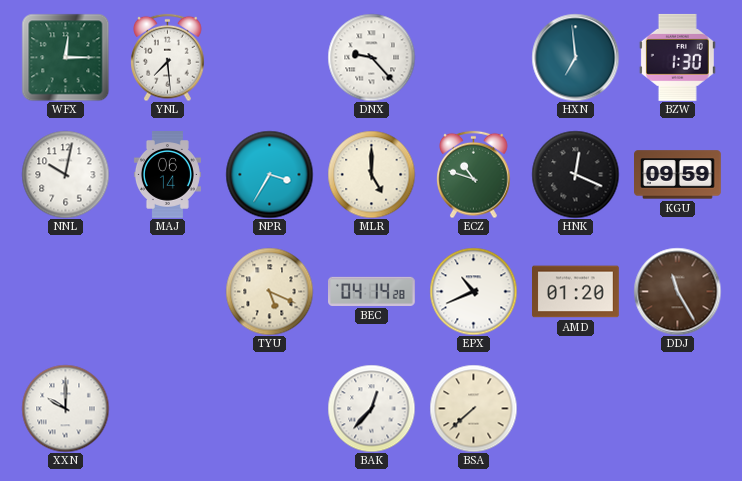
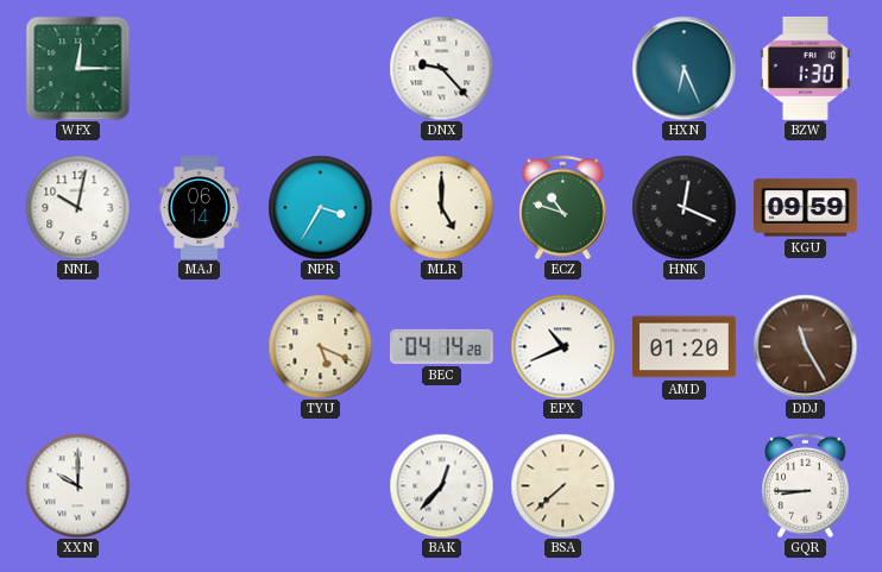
YNL: 7:29 -> none (168, 57)
HXN: 6:59 -> 6:26 (683, 68)
GQR: none -> 8:45 (806, 485)
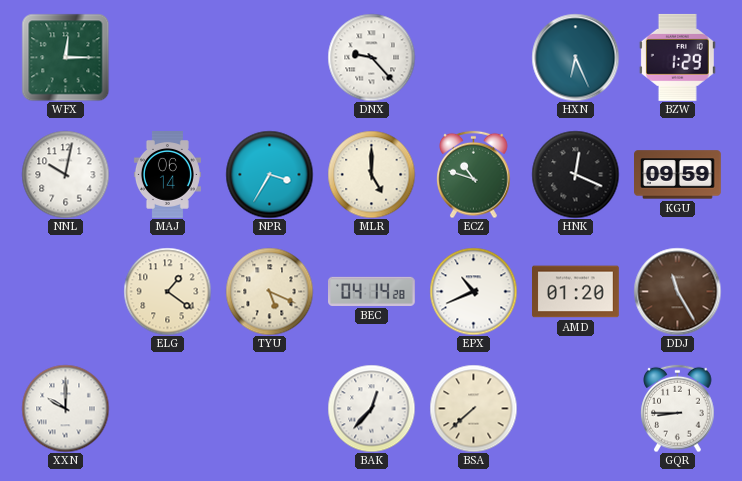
BZW: 1:30 -> 1:29 (677, 57)
ELG: none -> 1:21 (167, 291)
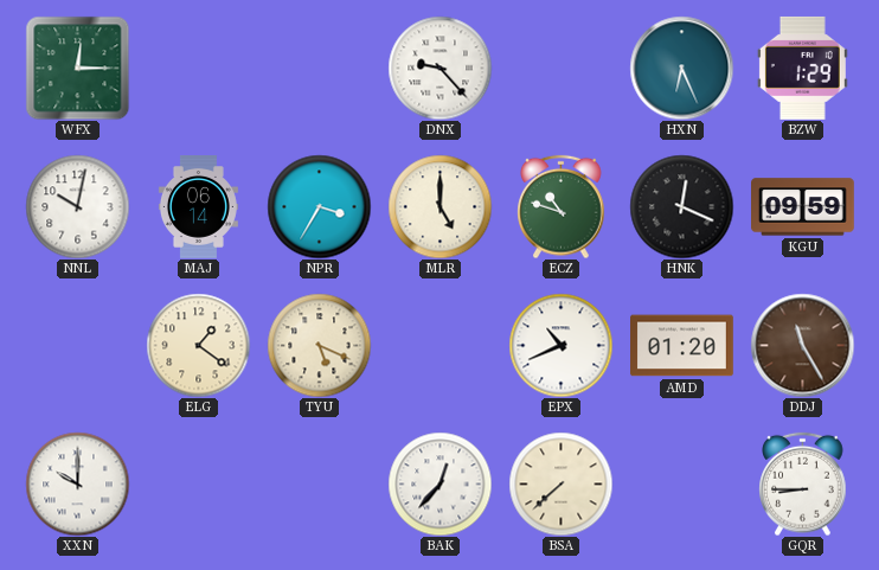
BEC: 04:14 -> none (372, 291)
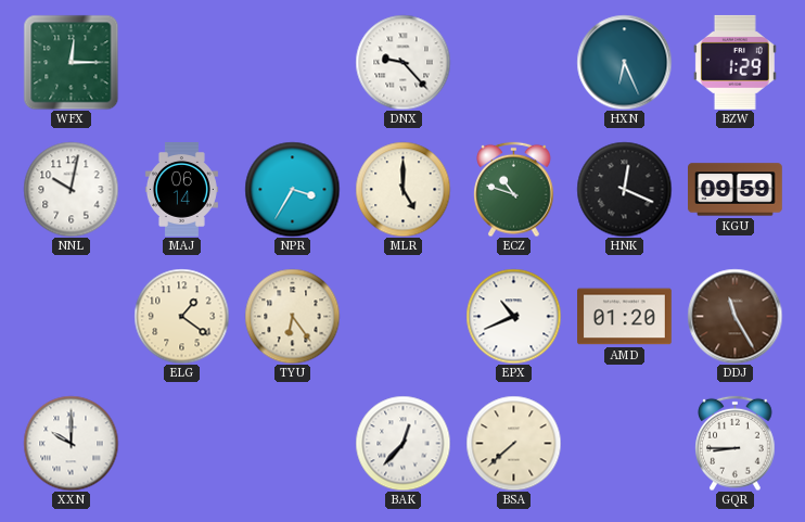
TYU: 5:19 -> 6:24 (292, 316)
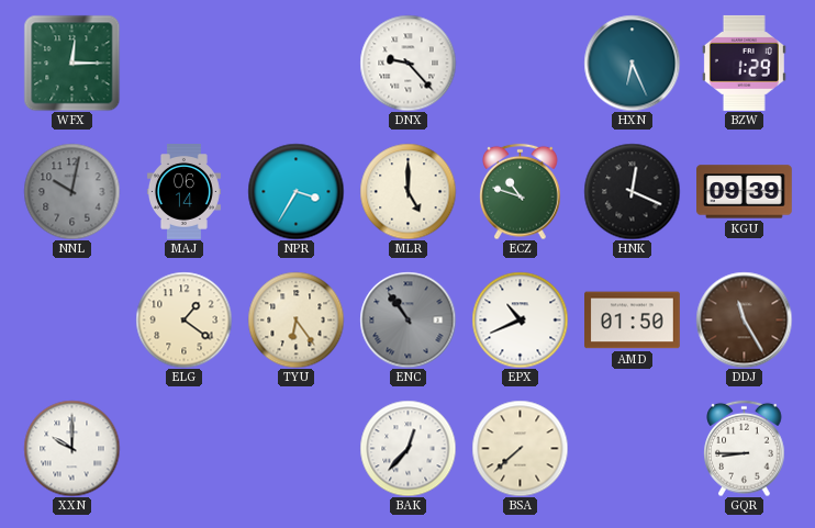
NNL dial: white -> grey (71, 191)
KGU: 09:59 -> 09:39 (745, 192)
ENC: none -> 10:54 (407, 319)
AMD: 01:20 -> 01:50 (633, 321)
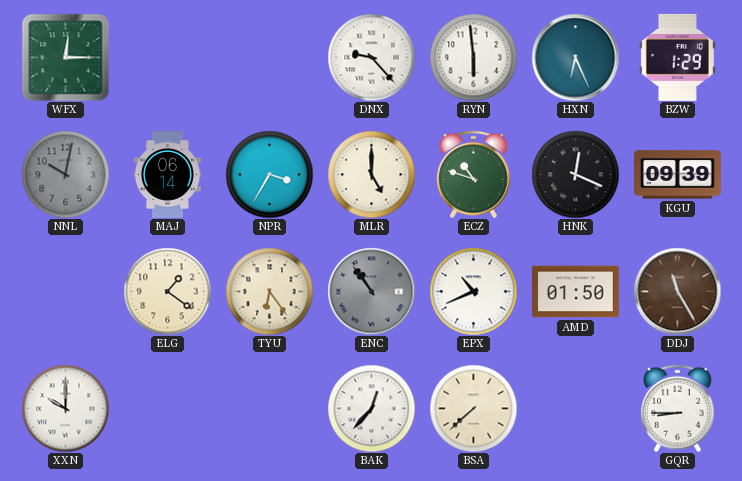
RYN: none -> 5:59 (473, 57)
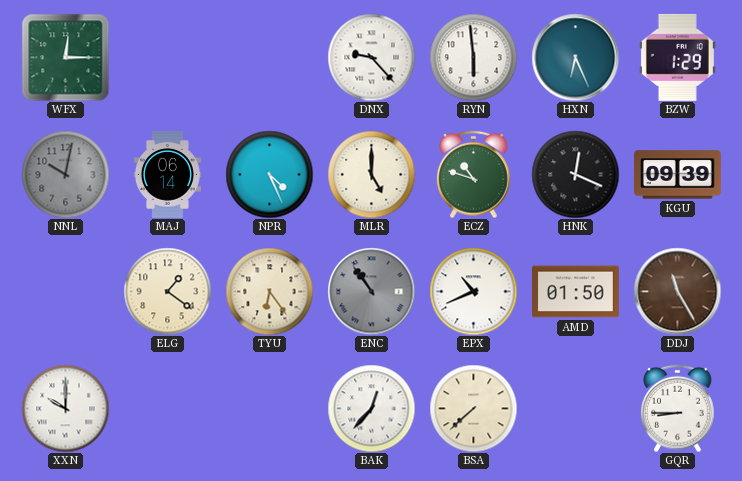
NPR: 3:35 -> 4:26 (269, 174)
